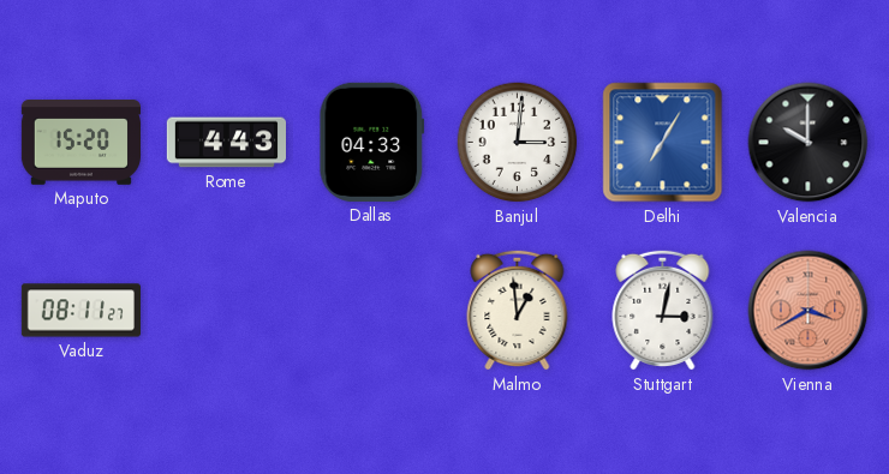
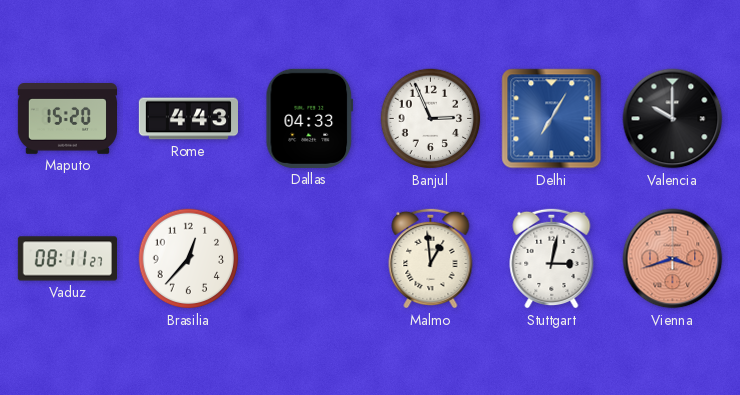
Banjul: 3:01 -> 2:56 (431, 119)
Brasilia: none -> 12:37 (189, 259)
Vienna: 3:40 -> 3:42 (673, 259)
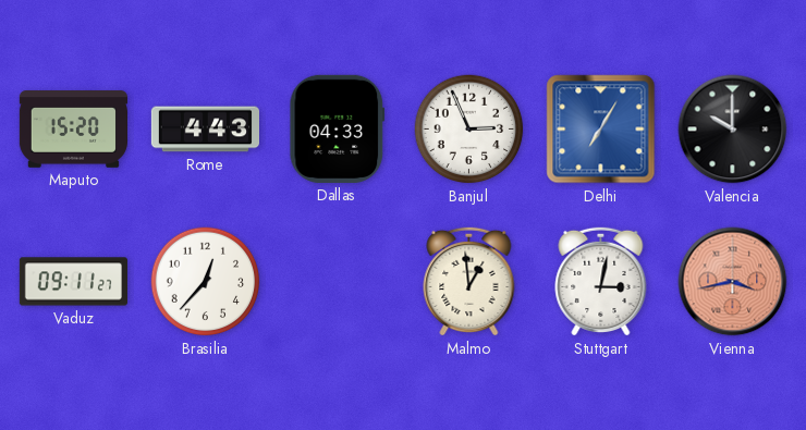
Vaduz: 08:11 -> 09:11 (73, 282)
Vienna: 3:42 -> 3:43 (733, 282)
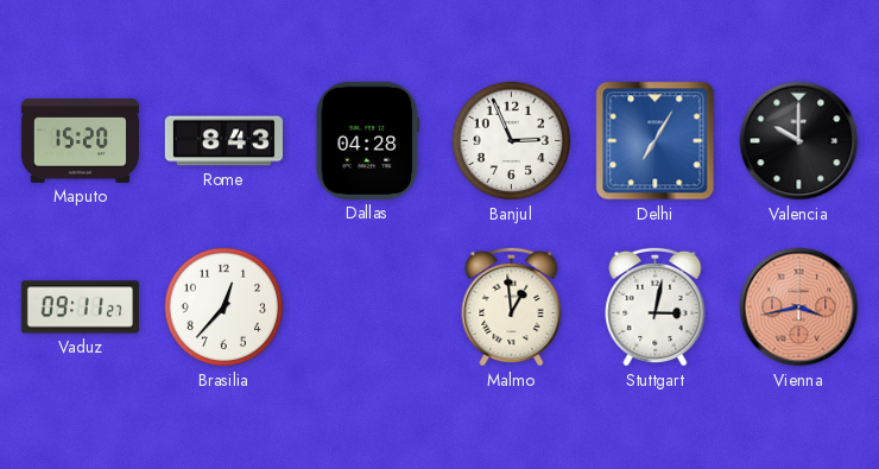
Rome: 4:43 -> 8:43 (223, 141)
Dallas: 04:33 -> 04:28 (368, 140)
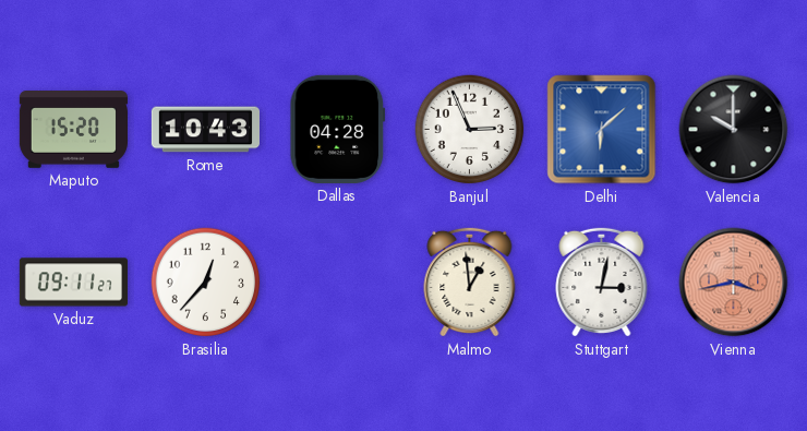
Rome: 8:43 -> 10:43 (205, 130)
Delhi: 7:05 -> 6:08 (602, 130)
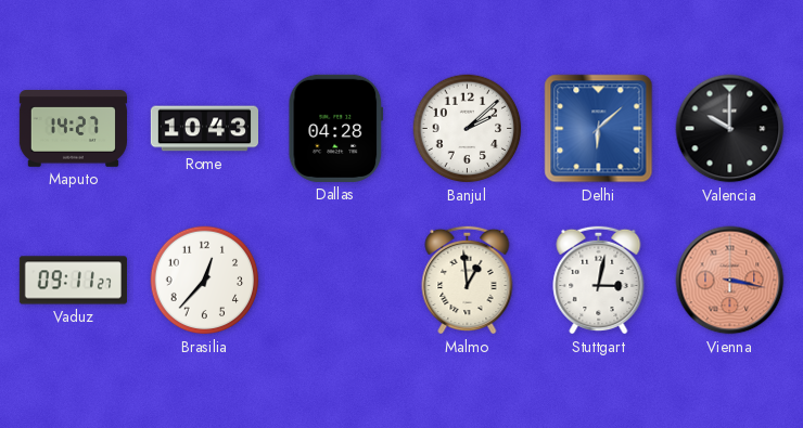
Maputo: 15:20 -> 14:27 (73, 129)
Banjul: 2:56 -> 2:08 (468, 129)
Vienna: 3:43 -> 3:17 (730, 281)
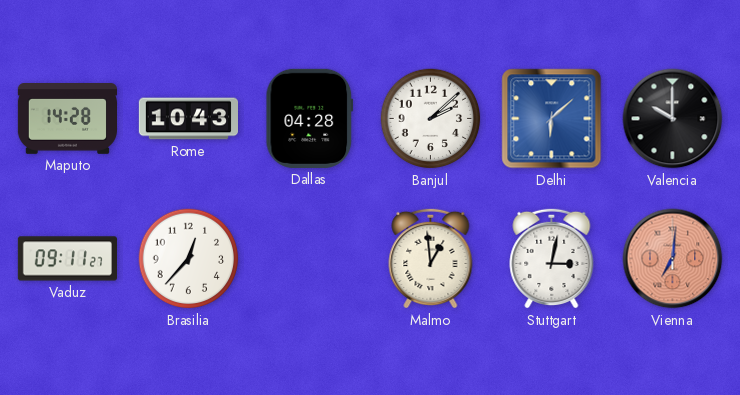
Maputo: 14:27 -> 14:28 (67, 119)
Vienna: 3:17 -> 7:01 (673, 259)
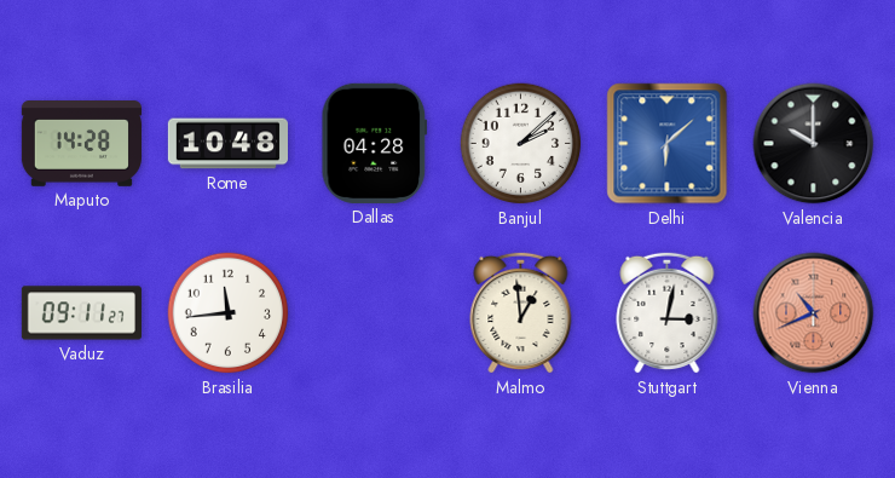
Rome: 10:43 -> 10:48 (227, 144)
Brasilia: 12:37 -> 11:44 (229, 313)
Vienna: 7:01 -> 10:41 (814, 313)
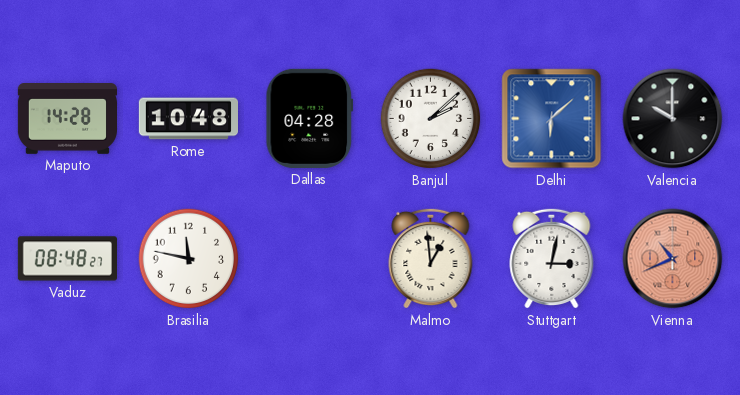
Vaduz: 09:11 -> 08:48 (67, 259)
Brasilia: 11:44 -> 11:47 (189, 259)
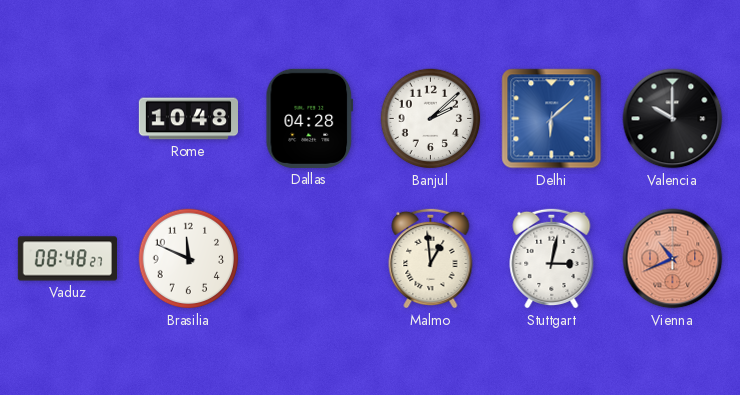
Maputo: 14:28 -> none (67, 119)
Brasilia: 11:47 -> 11:49 (189, 259)
